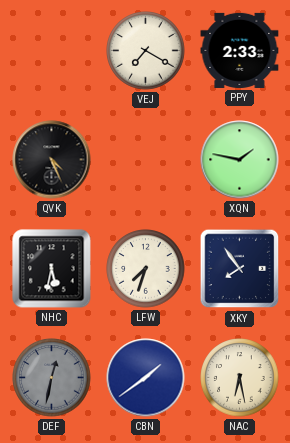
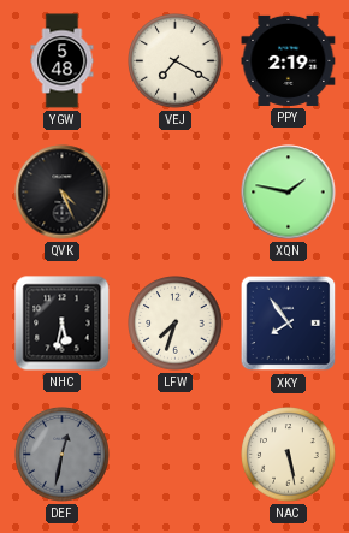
YGW: none -> 5:48 (63, 61)
PPY: 2:33 -> 2:19 (289, 60)
CBN: 1:39 -> none (146, 378)
NAC: 6:28 -> 5:28 (289, 455)
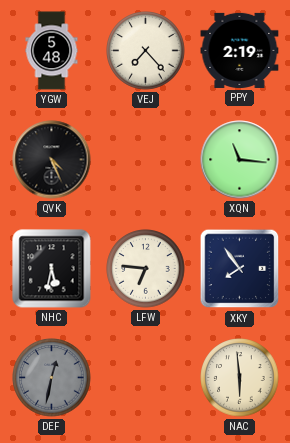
VEJ: 7:20 -> 7:23 (146, 51)
XQN: 1:47 -> 11:16 (240, 160)
LFW: 7:33 -> 6:46 (146, 269)
NAC: 5:28 -> 5:59 (240, 378)
